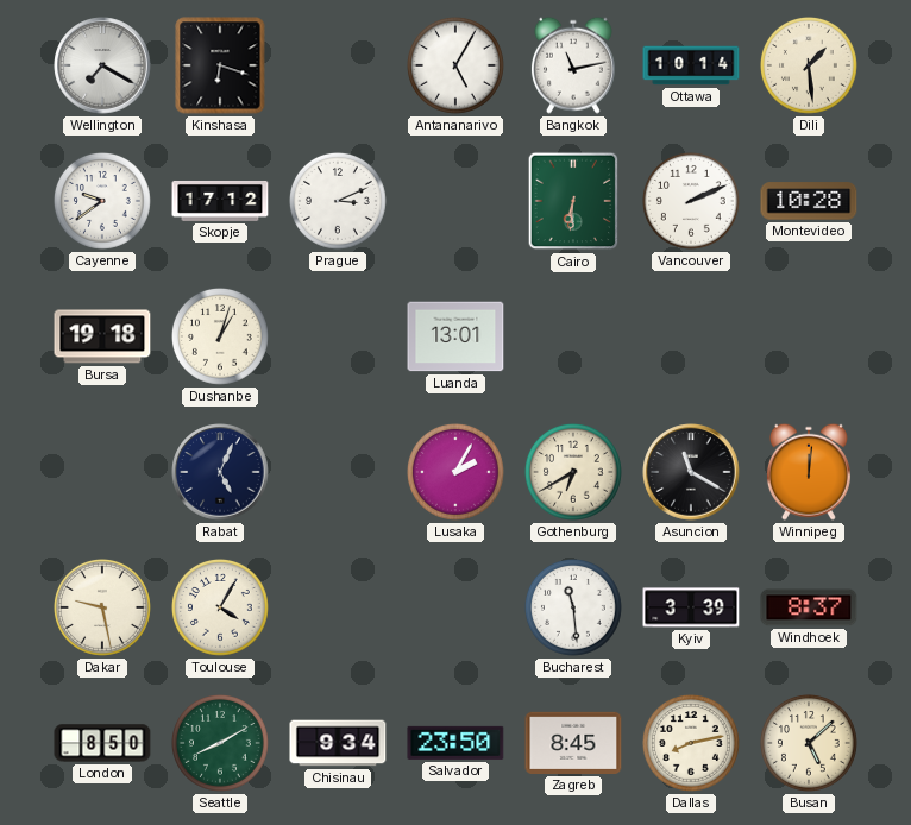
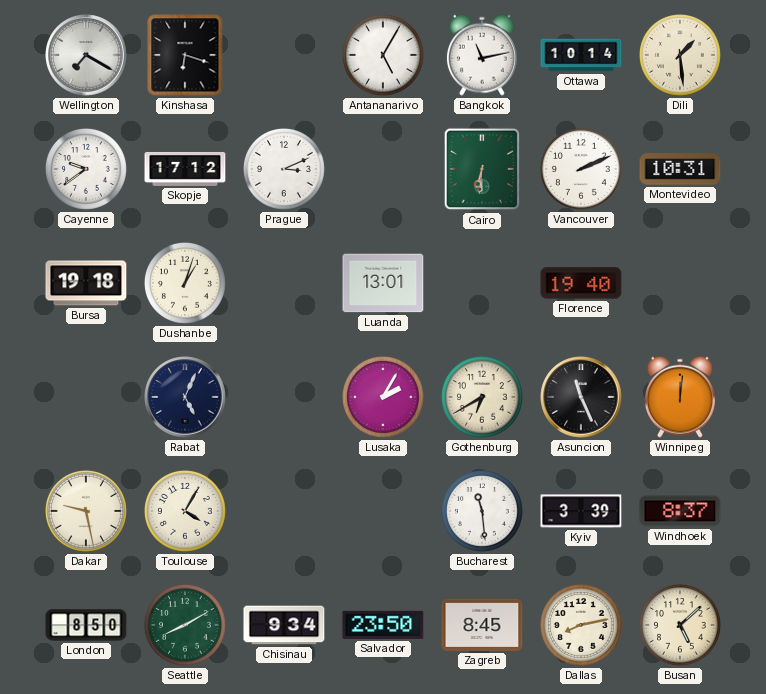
Montevideo: 10:28 -> 10:31 (680, 169)
Florence: none -> 19:40 (581, 283)
Asuncion: 11:20 -> 11:26 (581, 397)
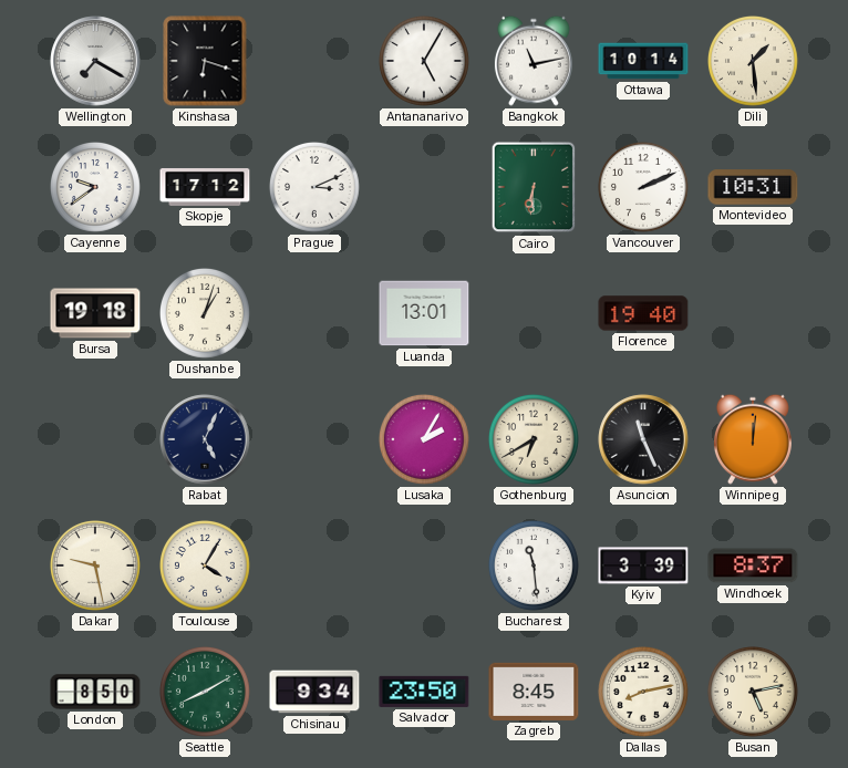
Busan: 5:08 -> 5:13 (754, 693)
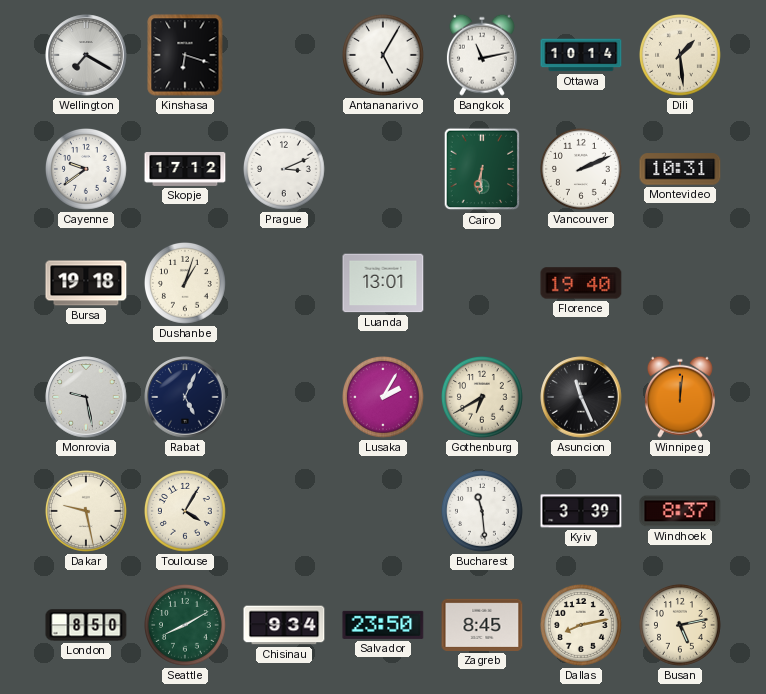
Monrovia: none -> 9:28 (86, 397)
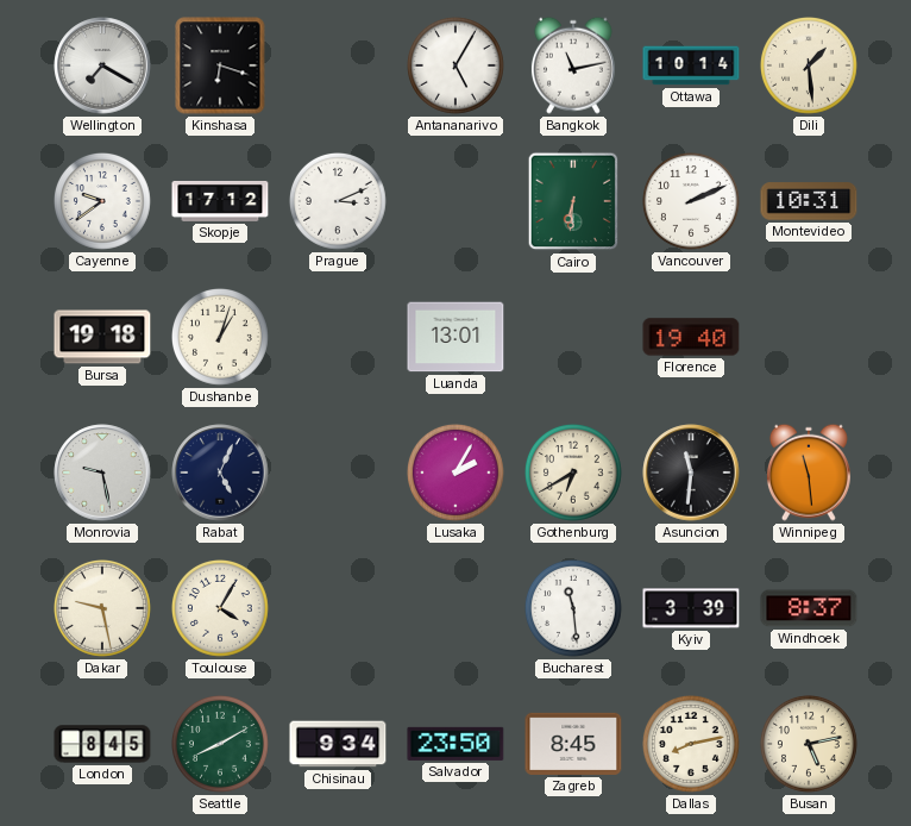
Asuncion: 11:26 -> 11:31 (691, 473)
Winnipeg: 12:01 -> 11:29 (809, 473)
London: 8:50 -> 8:45 (102, 744)
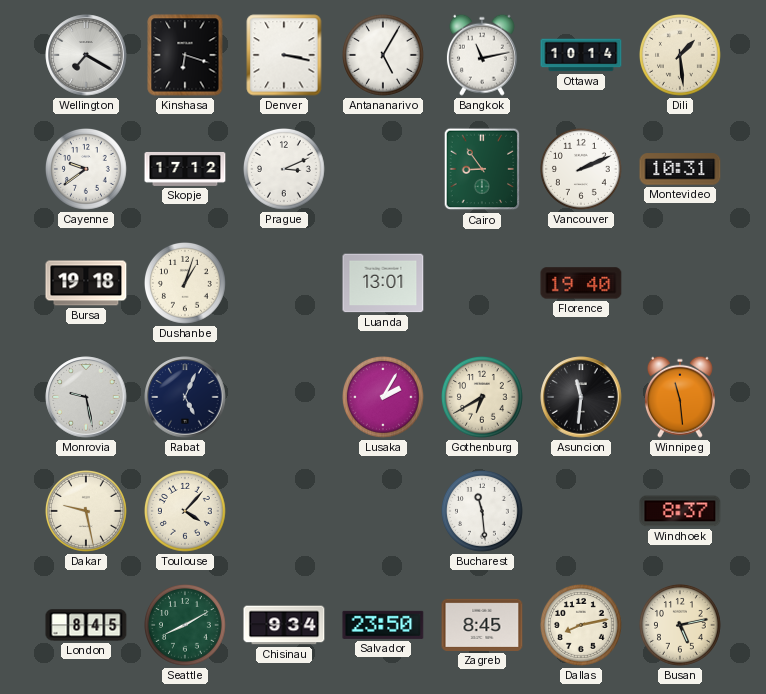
Denver: none -> 3:17 (284, 55)
Cairo: 6:31 -> 8:54 (482, 169)
Toulouse: 4:05 -> 4:07 (186, 512)
Kyiv: 3:39 -> none (691, 608)
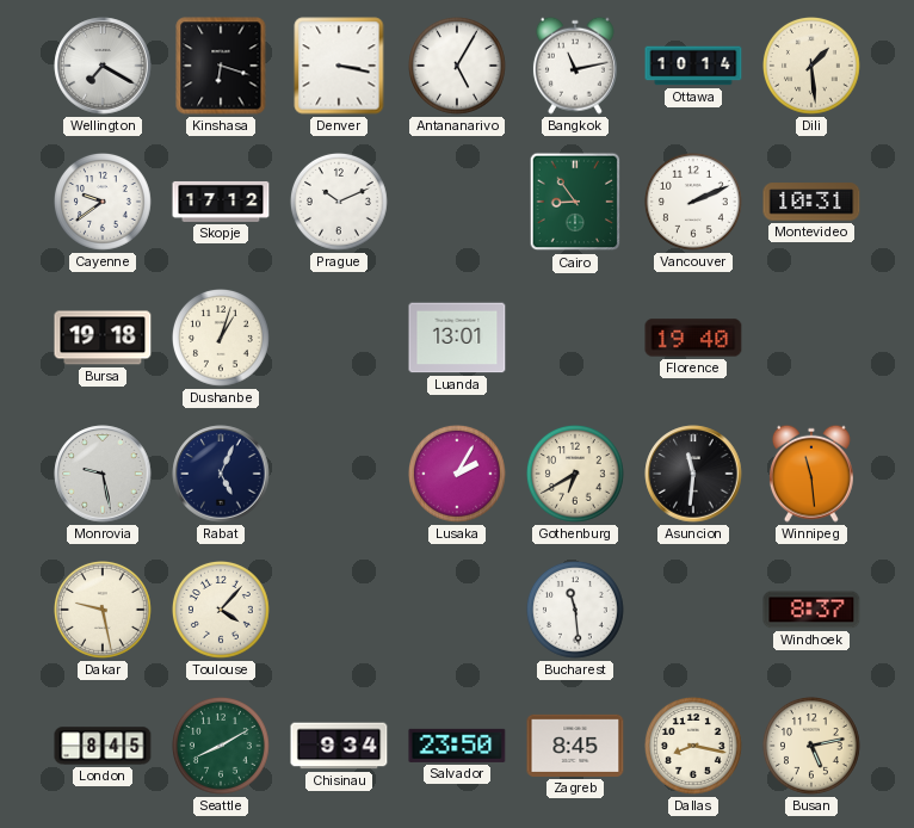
Prague: 3:11 -> 10:11 (340, 203)
Dallas: 8:13 -> 8:17 (694, 747)
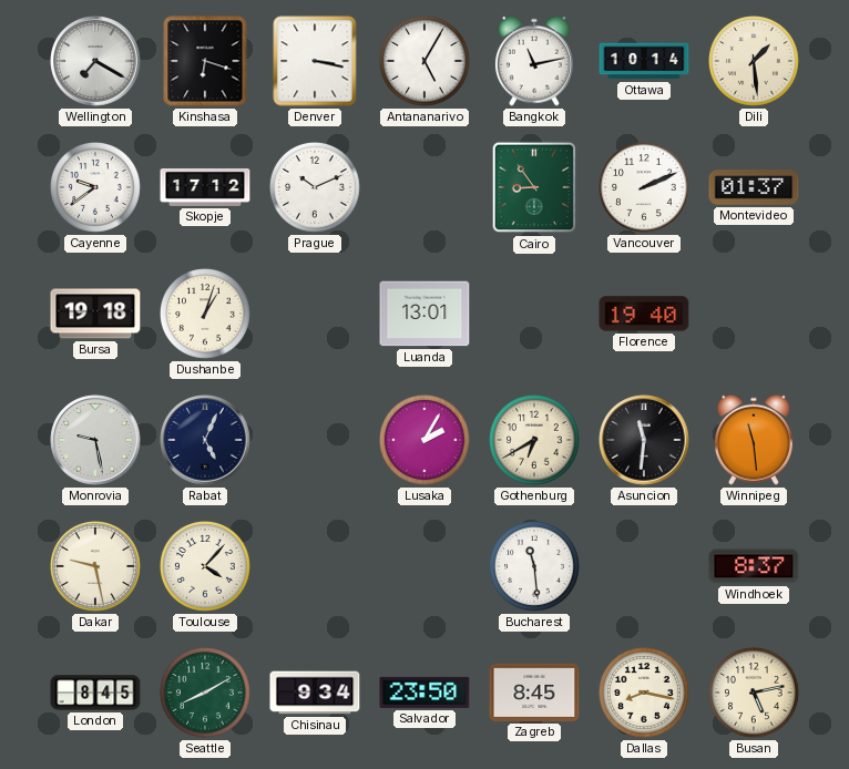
Montevideo: 10:31 -> 01:37 (754, 187)
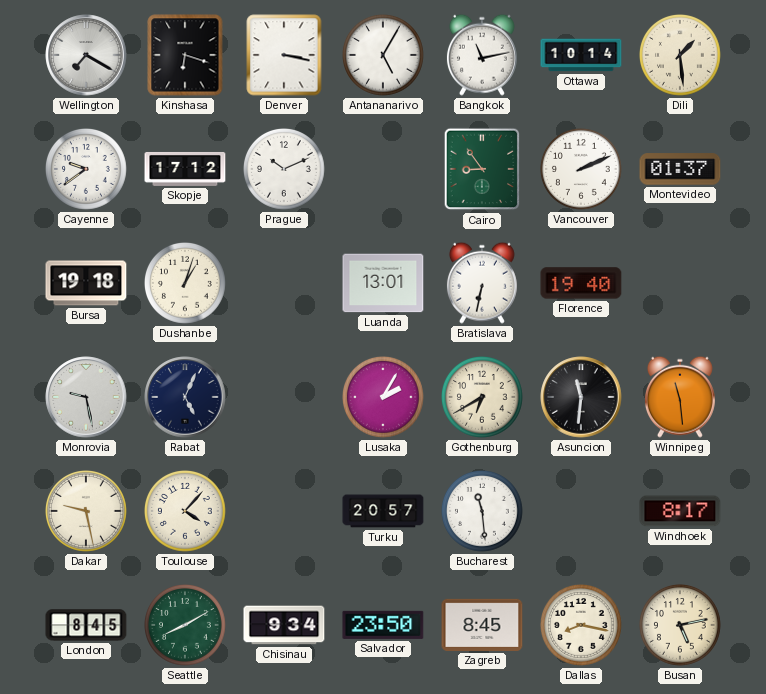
Bratislava: none -> 6:32 (482, 283)
Turku: none -> 20:57 (383, 511)
Windhoek: 8:37 -> 8:17 (680, 511)
